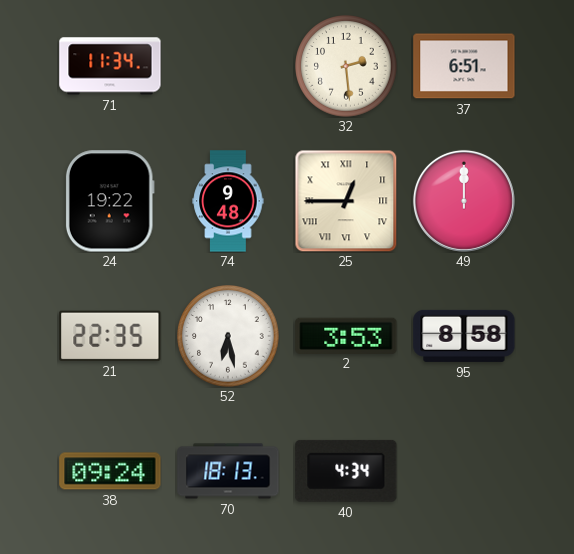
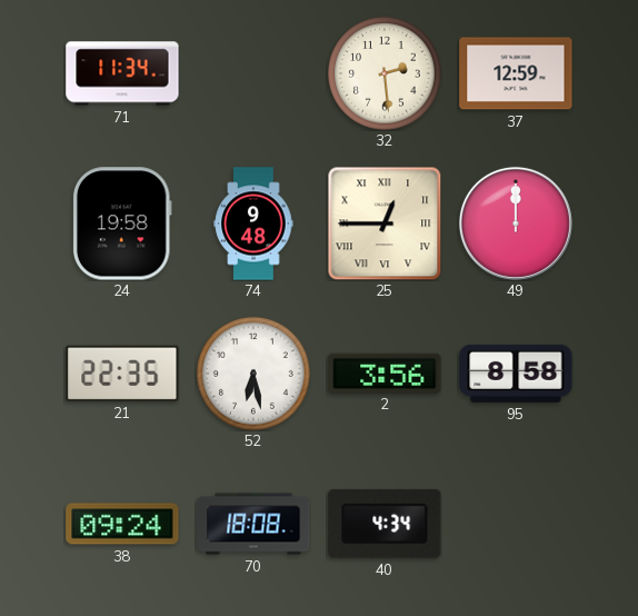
37: 6:51 -> 12:59 (516, 73)
24: 19:22 -> 19:58 (122, 223)
2: 3:53 -> 3:56 (385, 372)
70: 18:13 -> 18:08 (253, 524)
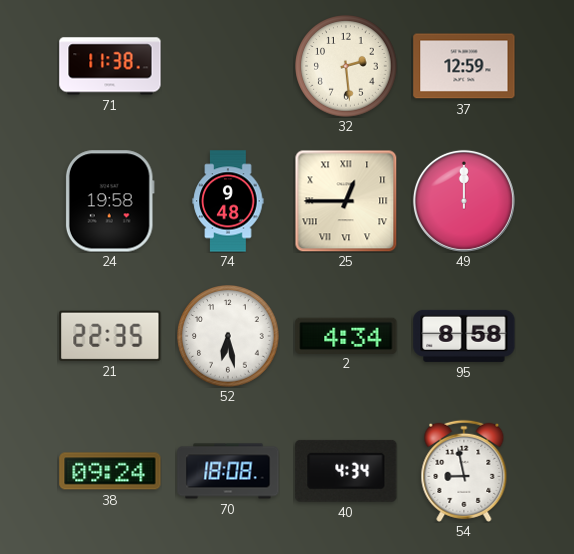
71: 11:34 -> 11:38 (110, 66)
2: 3:56 -> 4:34 (346, 335)
54: none -> 8:58 (464, 471)
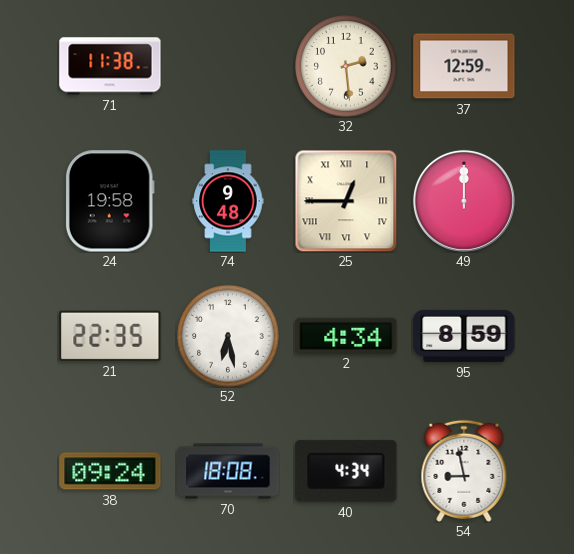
95: 8:58 -> 8:59 (464, 336)
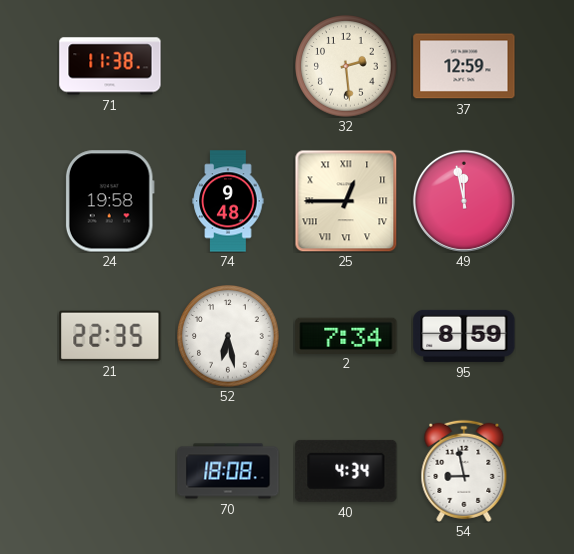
49: 12:00 -> 11:58 (464, 201)
2: 4:34 -> 7:34 (346, 335)
38: 09:24 -> none (110, 471)
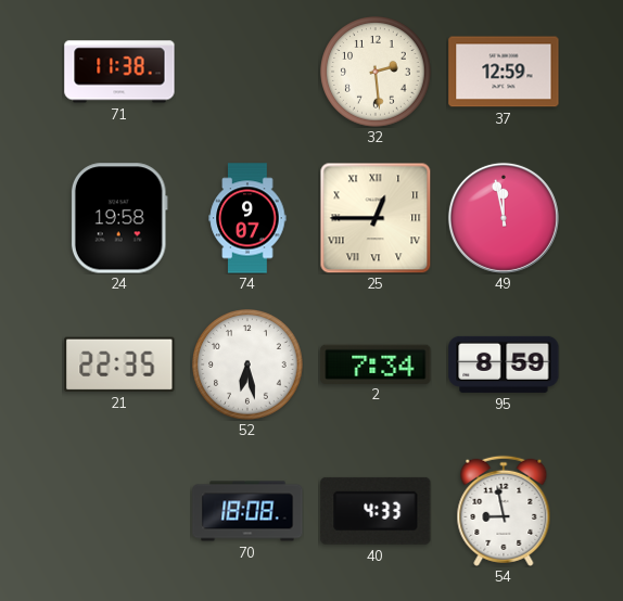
74: 9:48 -> 9:07 (247, 218)
40: 4:34 -> 4:33 (376, 511)
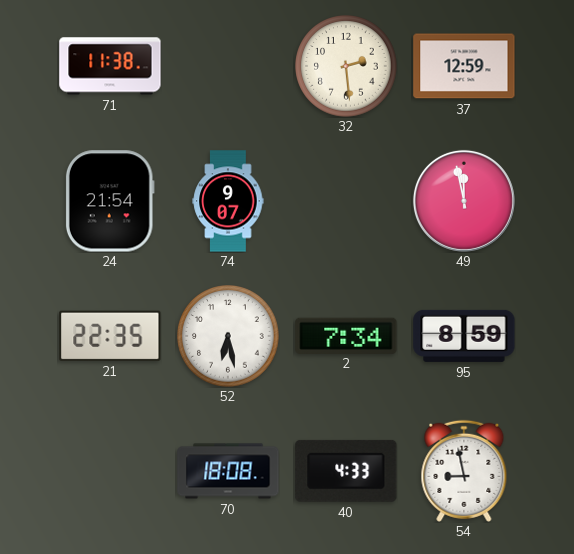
24: 19:58 -> 21:54 (110, 201)
25: 12:45 -> none (376, 218)
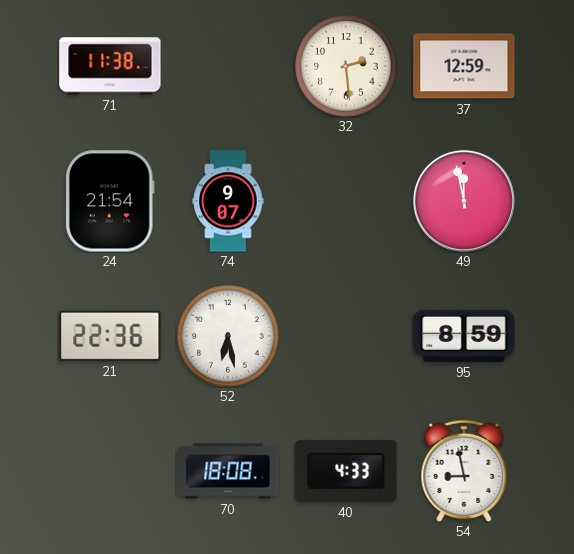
21: 22:35 -> 22:36 (110, 336)
2: 7:34 -> none (346, 335)
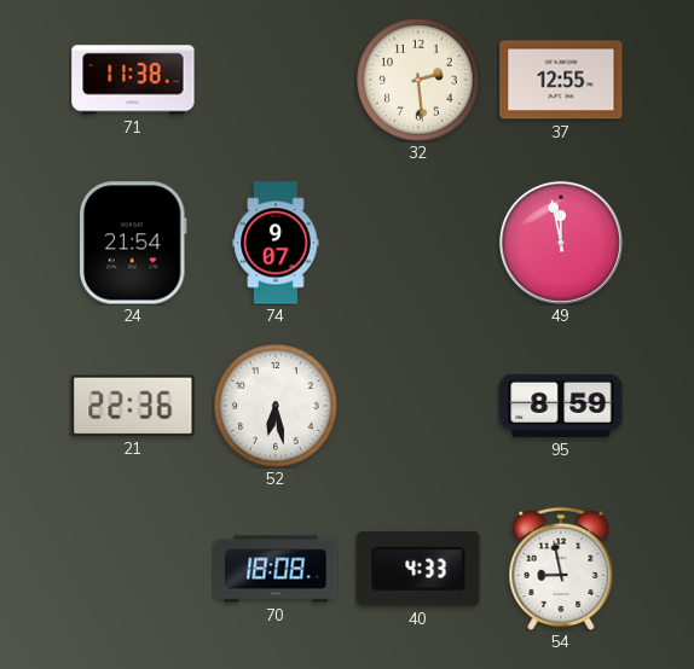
37: 12:59 -> 12:55 (561, 80)
